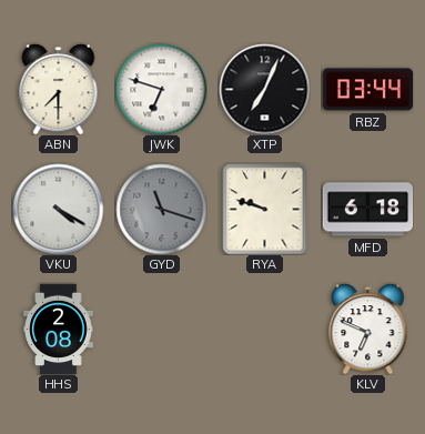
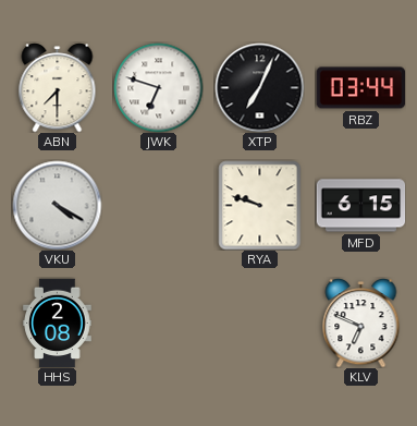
GYD: 11:18 -> none (161, 209)
MFD: 6:18 -> 6:15 (360, 206)
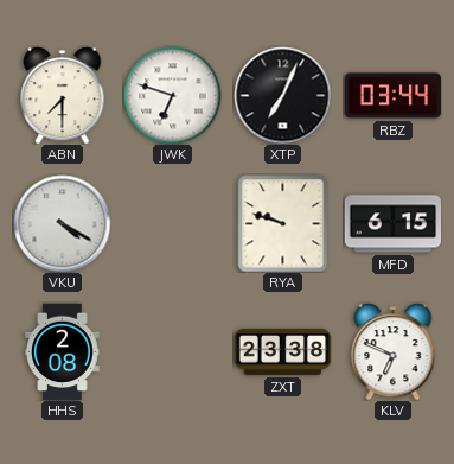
ZXT: none -> 23:38 (282, 351)
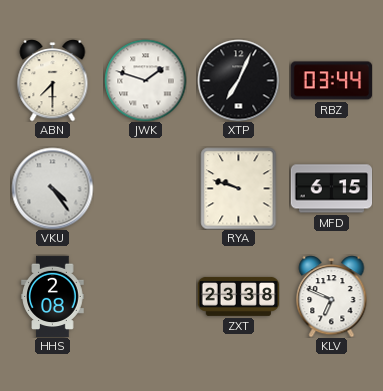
JWK: 6:48 -> 1:48 (145, 80)
VKU: 4:20 -> 4:24 (52, 188)
